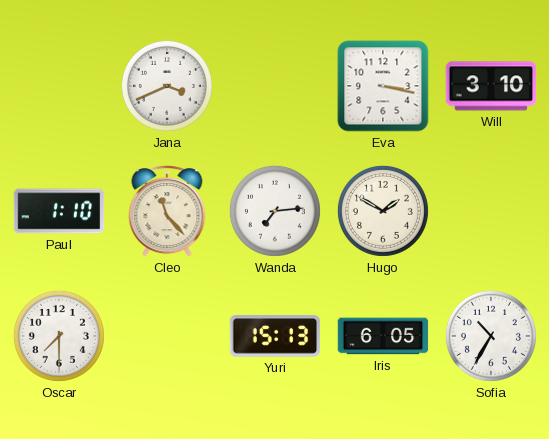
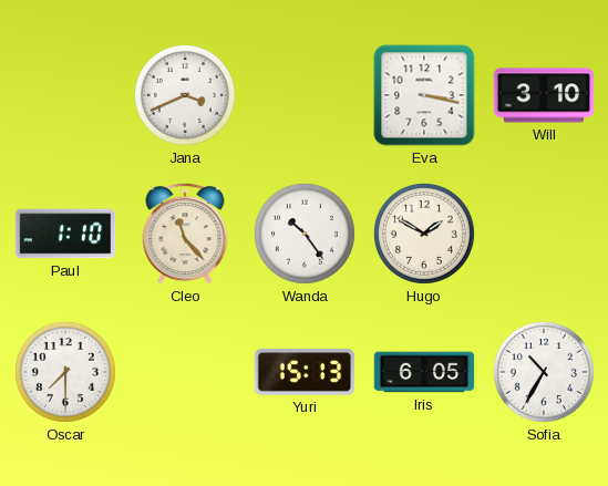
Wanda: 7:14 -> 10:24 (305, 234)
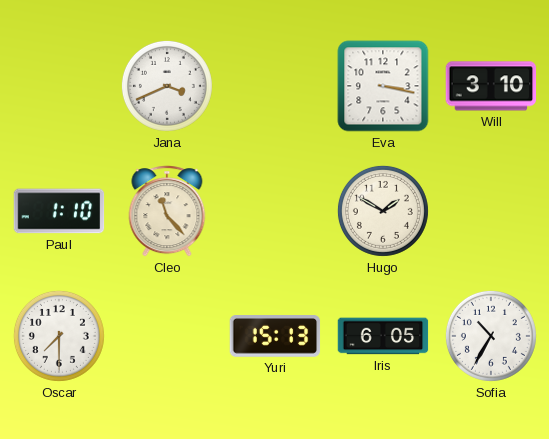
Wanda: 10:24 -> none (305, 234)
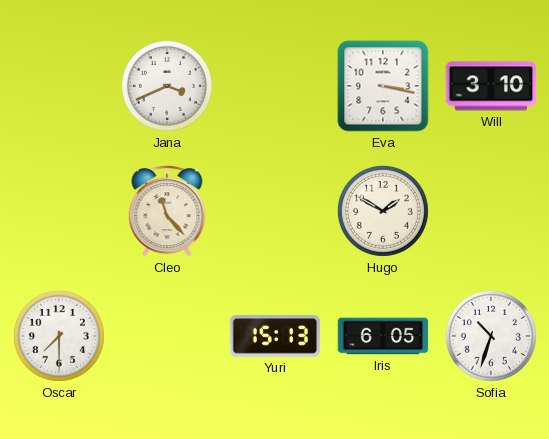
Paul: 1:10 -> none (59, 211)
Sofia: 10:35 -> 10:33 (491, 336)
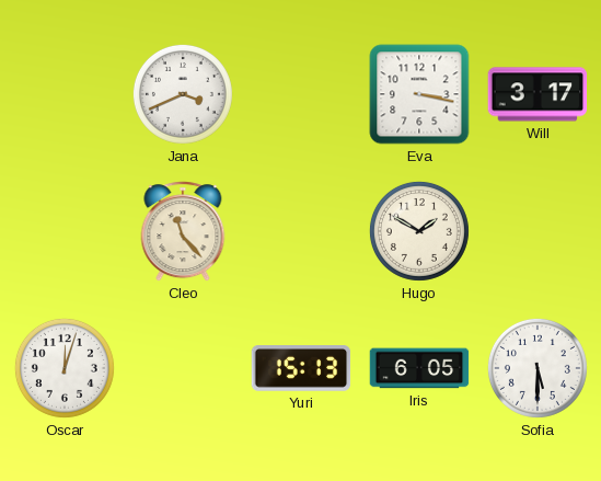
Will: 3:10 -> 3:17 (538, 94)
Oscar: 7:30 -> 12:03 (65, 368)
Sofia: 10:33 -> 5:30 (538, 368)
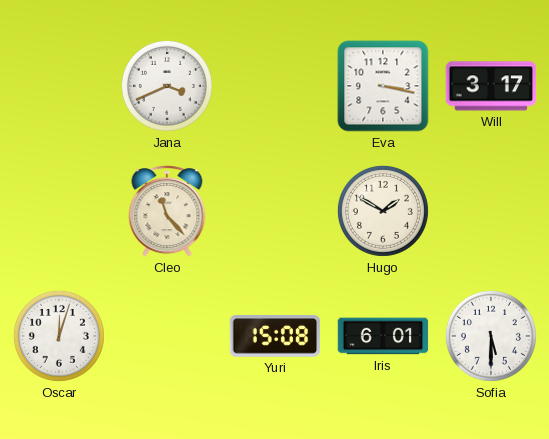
Yuri: 15:13 -> 15:08 (275, 337)
Iris: 6:05 -> 6:01 (383, 336)
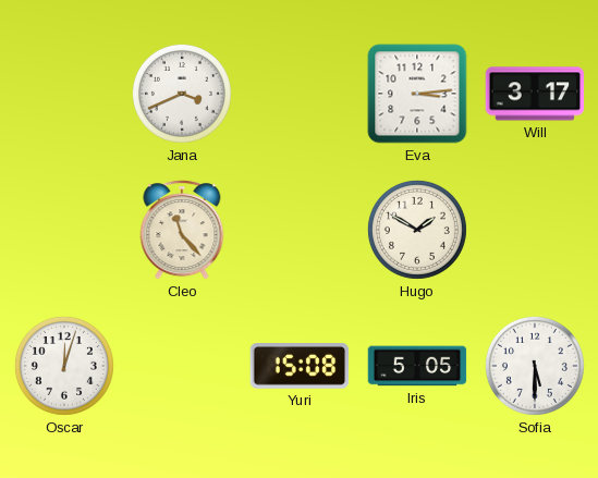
Eva: 3:17 -> 3:14 (417, 94)
Iris: 6:01 -> 5:05 (417, 366)
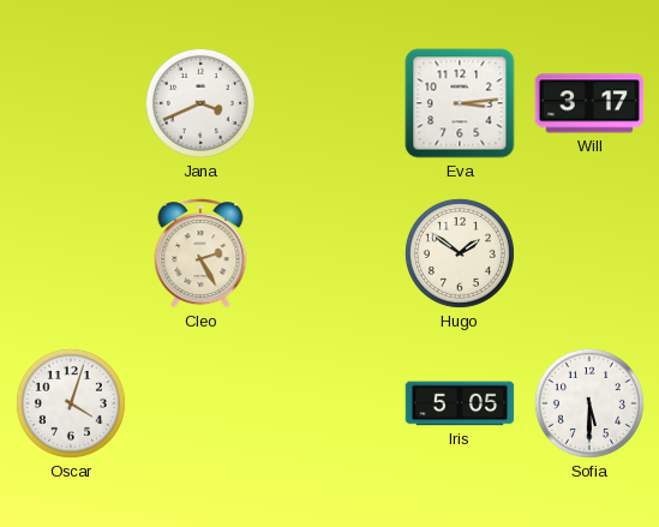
Cleo: 11:23 -> 2:25 (200, 253)
Hugo: 1:50 -> 1:51 (460, 253)
Oscar: 12:03 -> 4:03 (71, 403)
Yuri: 15:08 -> none (300, 367)
